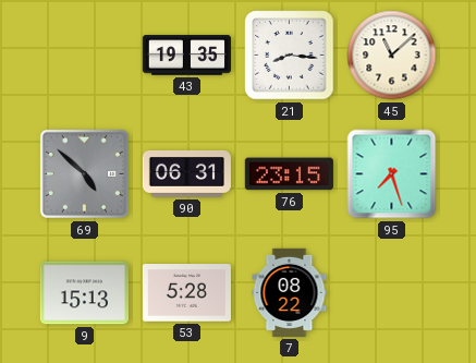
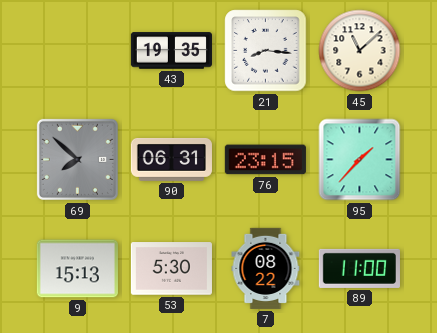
69: 4:52 -> 7:52 (77, 159)
95: 7:27 -> 1:37 (360, 160)
53: 5:28 -> 5:30 (171, 269)
89: none -> 11:00 (359, 268)
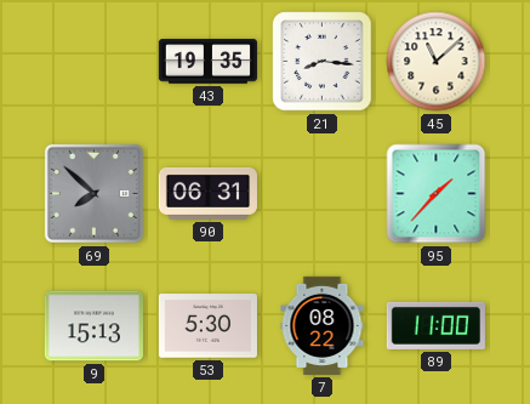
76: 23:15 -> none (265, 160)
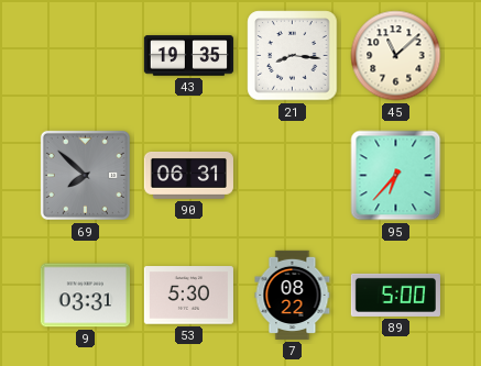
95: 1:37 -> 6:37 (396, 176)
9: 15:13 -> 03:31 (85, 296)
89: 11:00 -> 5:00 (395, 295)
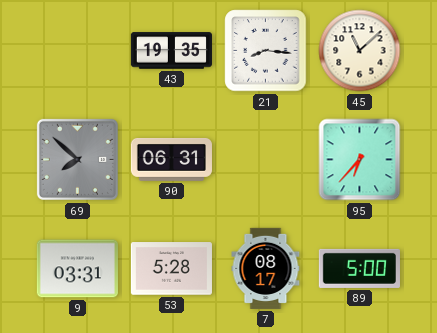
53: 5:30 -> 5:28 (171, 269)
7: 08:22 -> 08:17 (266, 268)
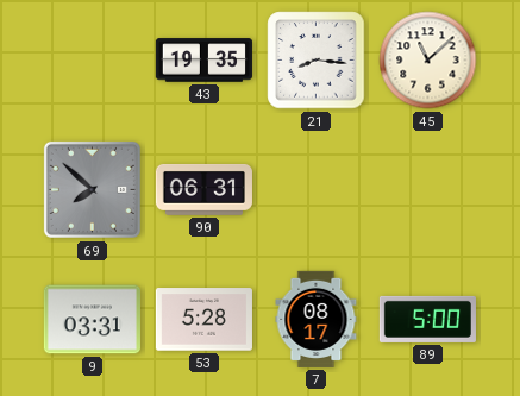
95: 6:37 -> none (360, 160)
